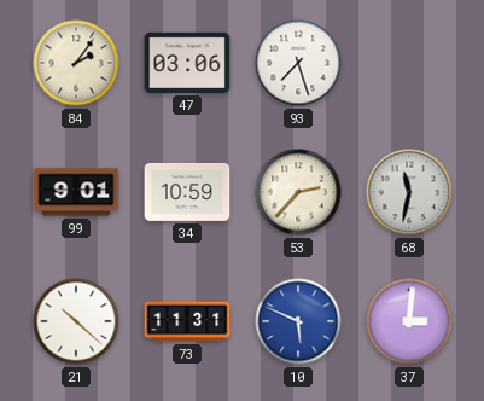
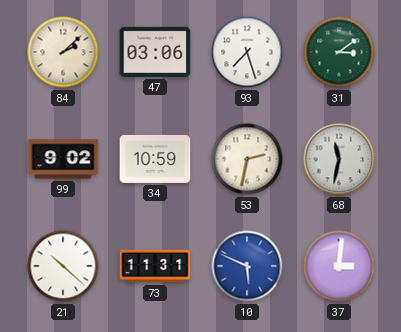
84: 2:06 -> 2:08 (63, 52)
31: none -> 3:09 (339, 52)
99: 9:01 -> 9:02 (63, 159)
53: 2:37 -> 2:32 (247, 159)
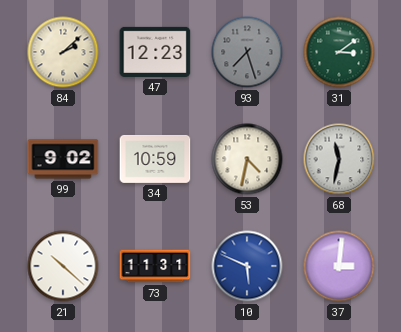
47: 03:06 -> 12:23 (155, 52)
93 dial: white -> grey (247, 52)
53: 2:32 -> 4:32 (247, 159)
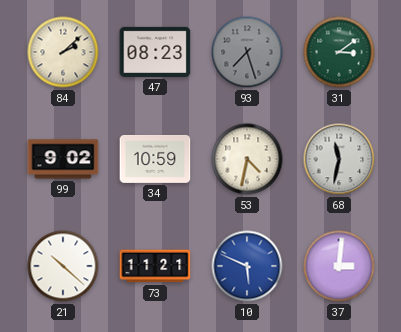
47: 12:23 -> 08:23 (155, 52)
73: 11:31 -> 11:21 (155, 266)
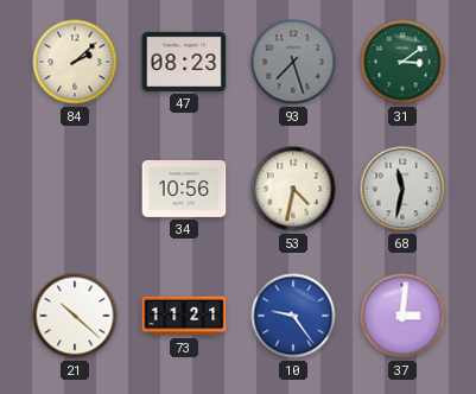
99: 9:02 -> none (63, 159)
34: 10:59 -> 10:56 (184, 189)
10: 5:49 -> 9:24 (293, 316)
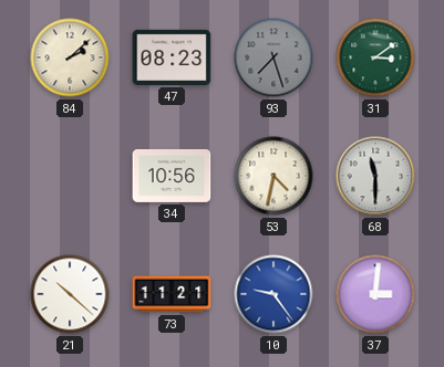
68: 11:32 -> 11:30 (375, 176)
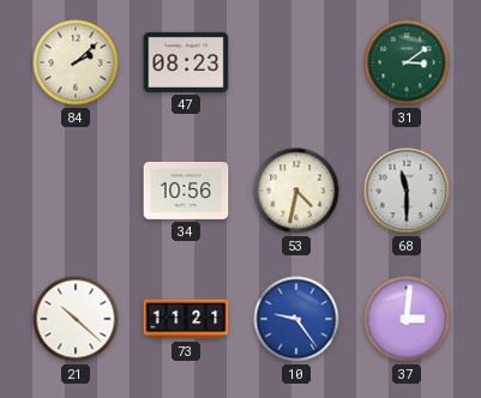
93: 7:27 -> none (273, 57)
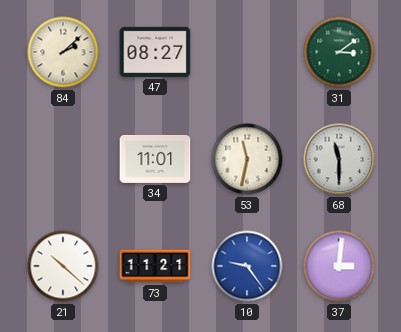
47: 08:23 -> 08:27 (155, 52)
34: 10:56 -> 11:01 (155, 159)
53: 4:32 -> 11:32 (247, 159)
